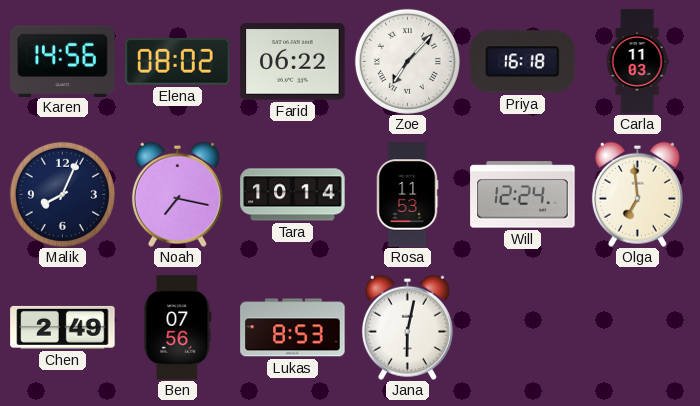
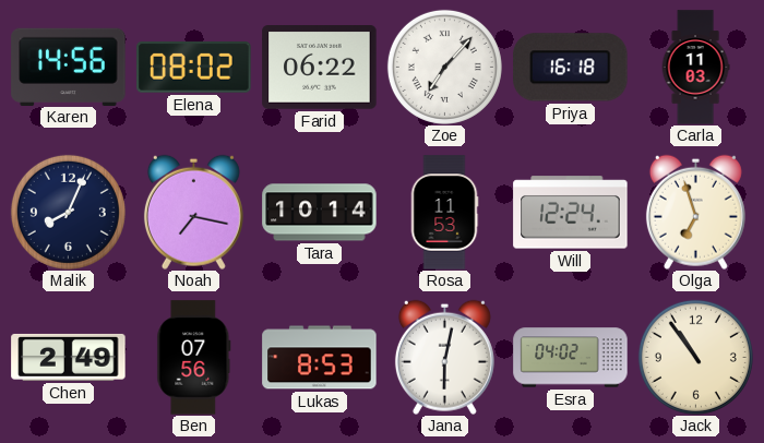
Olga: 6:59 -> 6:57 (695, 212)
Esra: none -> 04:02 (571, 358)
Jack: none -> 10:54 (695, 357)
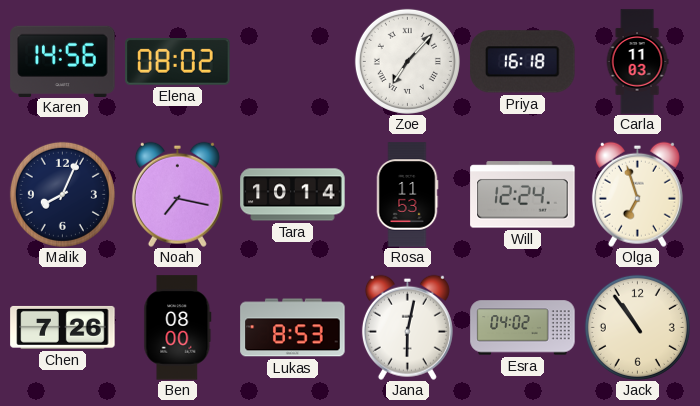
Farid: 06:22 -> none (320, 68)
Chen: 2:49 -> 7:26 (63, 327)
Ben: 07:56 -> 08:00 (178, 328)
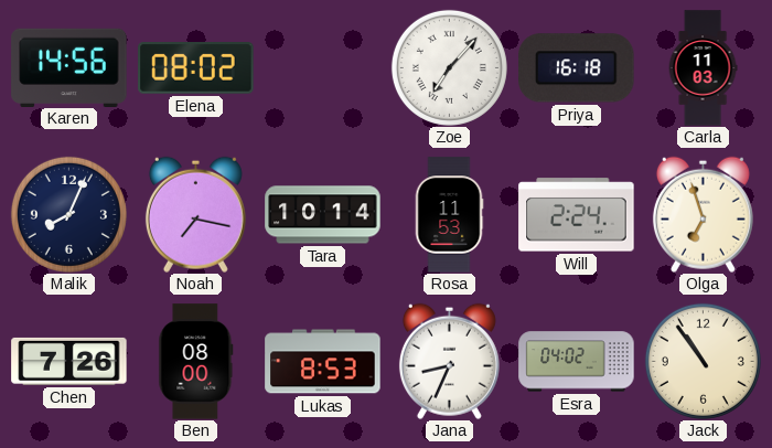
Will: 12:24 -> 2:24 (577, 215)
Jana: 6:02 -> 8:34 (449, 361)
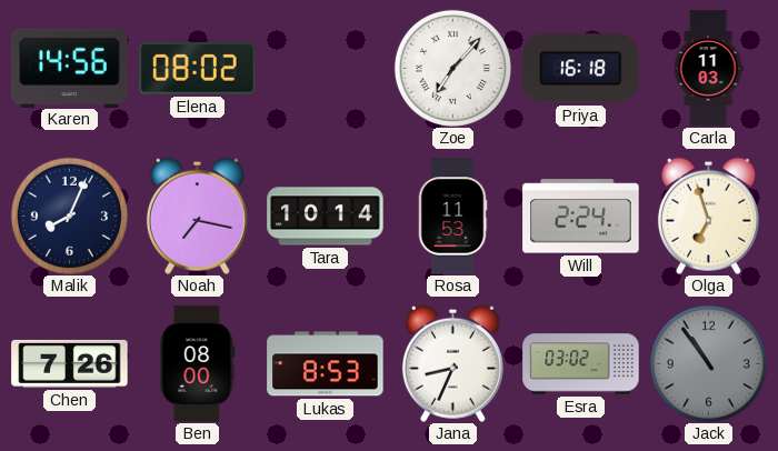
Esra: 04:02 -> 03:02 (581, 364)
Jack dial: cream -> grey (708, 363)
